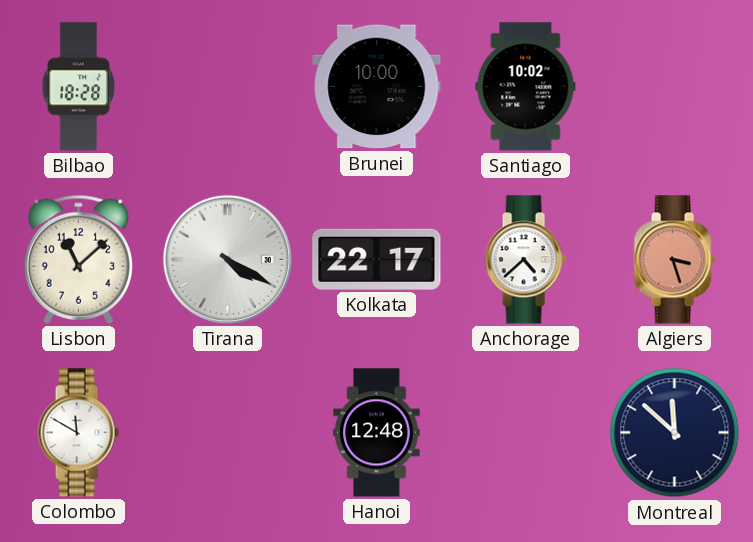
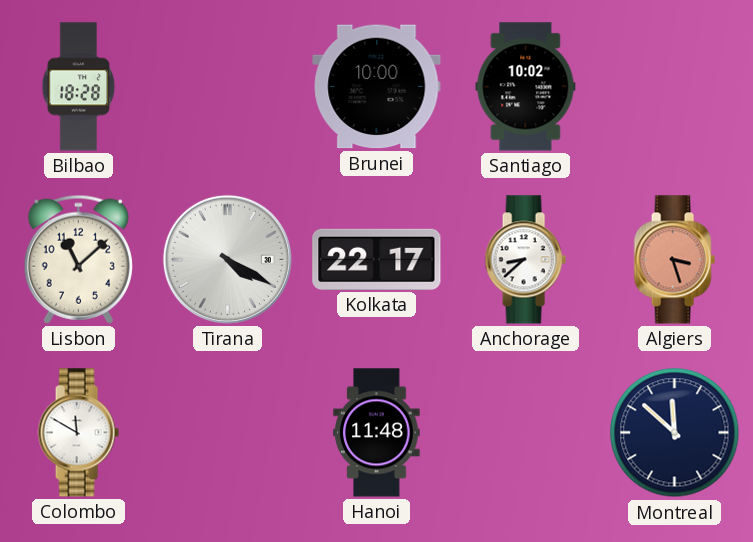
Anchorage: 4:38 -> 8:38 (525, 260)
Hanoi: 12:48 -> 11:48 (377, 433)
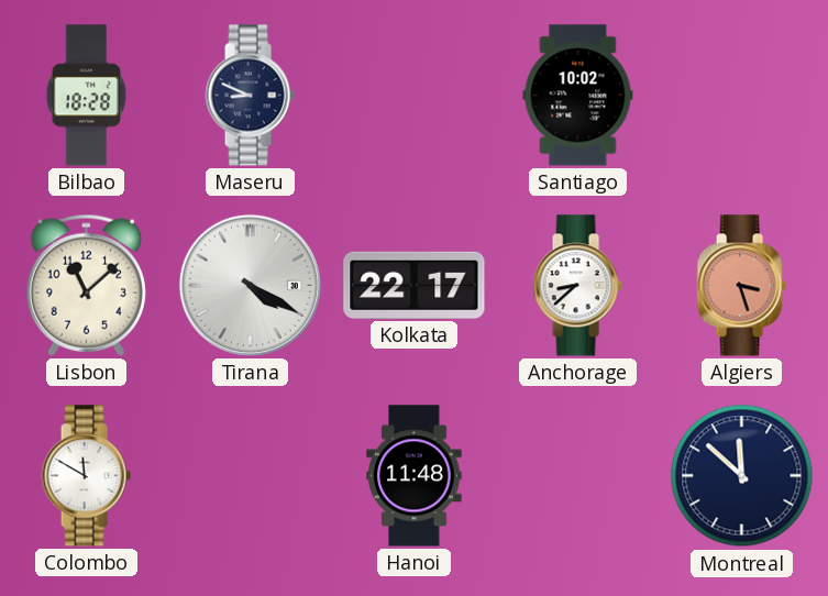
Maseru: none -> 8:49 (250, 96)
Brunei: 10:00 -> none (377, 87)
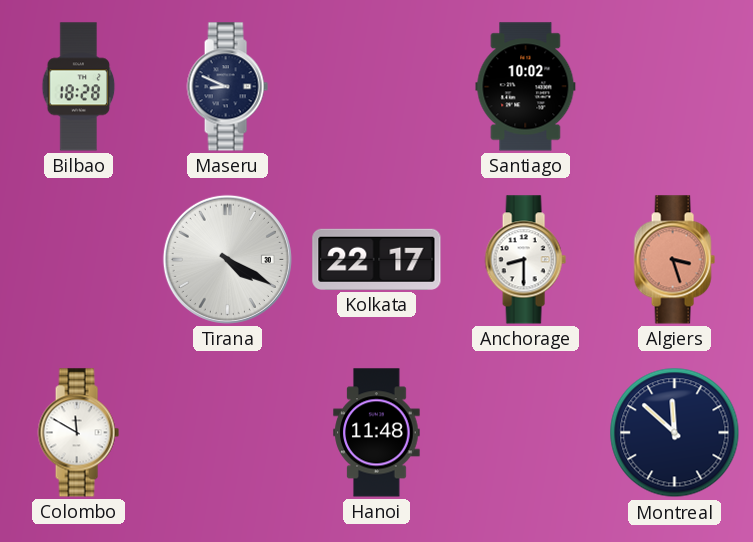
Lisbon: 11:08 -> none (86, 285)
Anchorage: 8:38 -> 8:30 (525, 260)
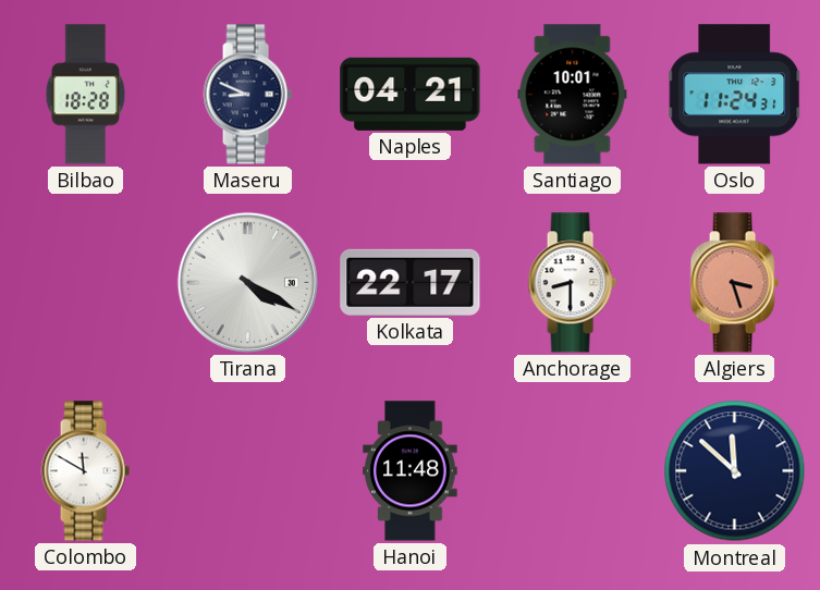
Naples: none -> 04:21 (411, 94)
Santiago: 10:02 -> 10:01 (573, 95)
Oslo: none -> 11:24 (735, 95)
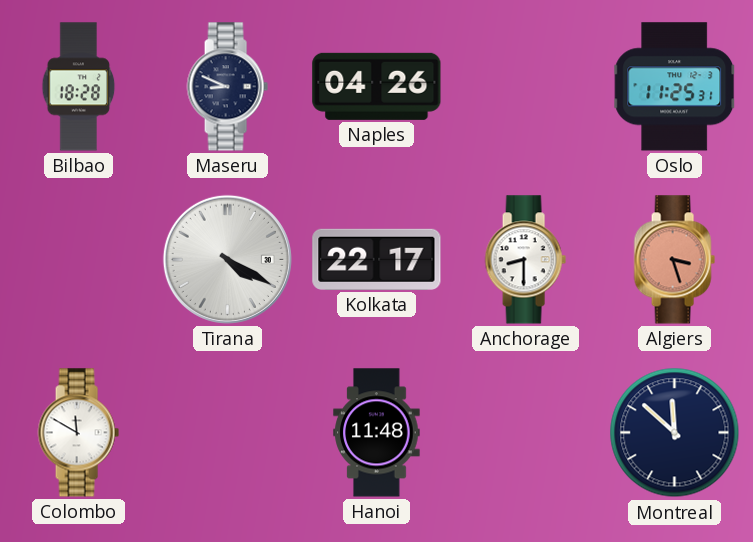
Naples: 04:21 -> 04:26 (377, 86)
Santiago: 10:01 -> none (573, 95)
Oslo: 11:24 -> 11:25 (675, 87)
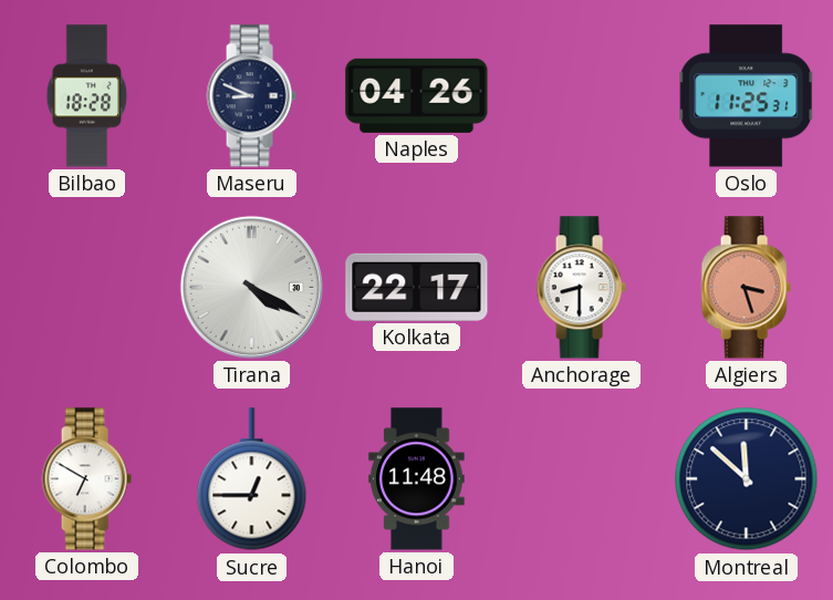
Colombo: 11:50 -> 6:50 (86, 479)
Sucre: none -> 12:45 (252, 479)
